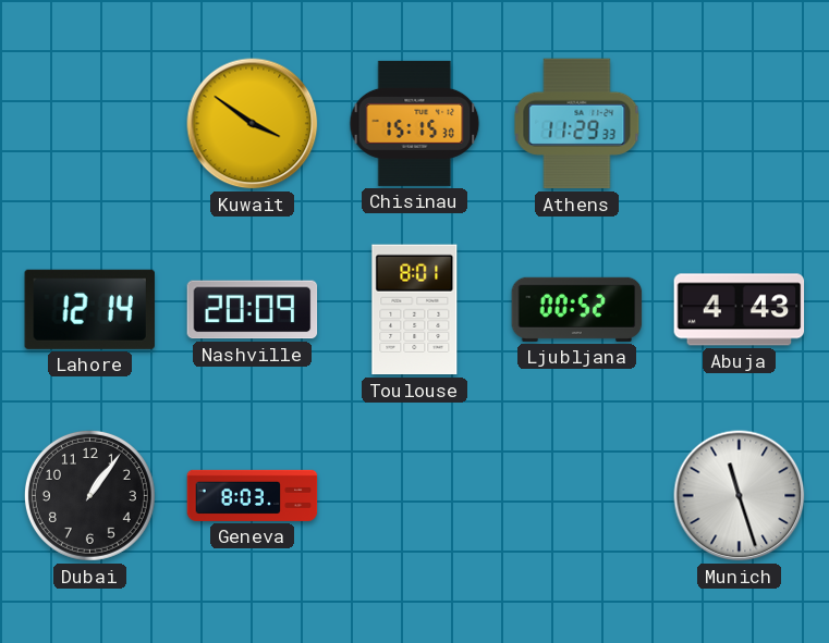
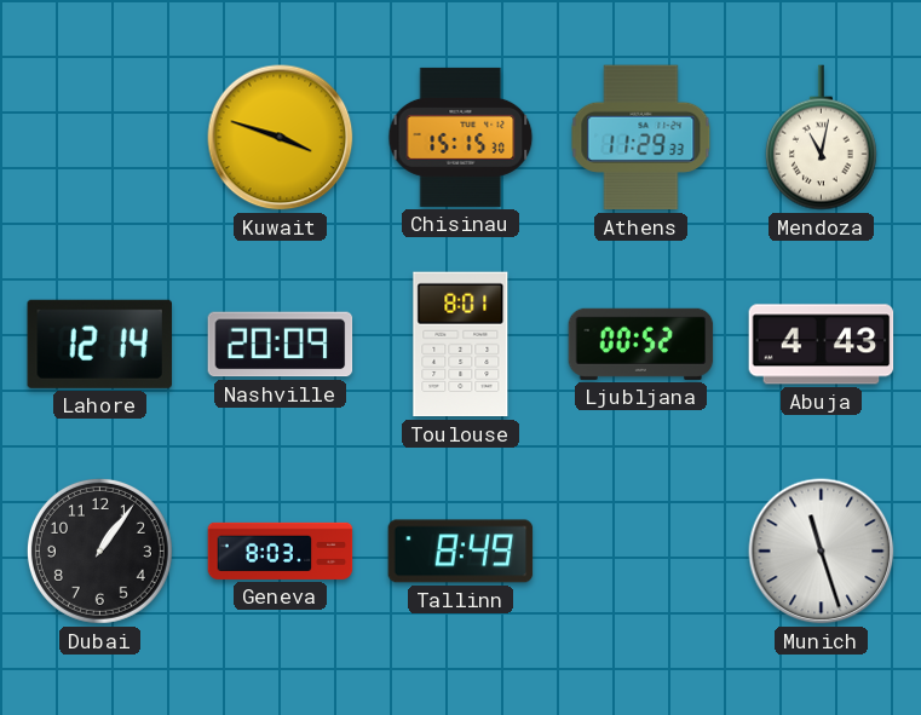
Kuwait: 3:51 -> 3:48 (281, 138)
Mendoza: none -> 11:02 (821, 138)
Tallinn: none -> 8:49 (461, 552)
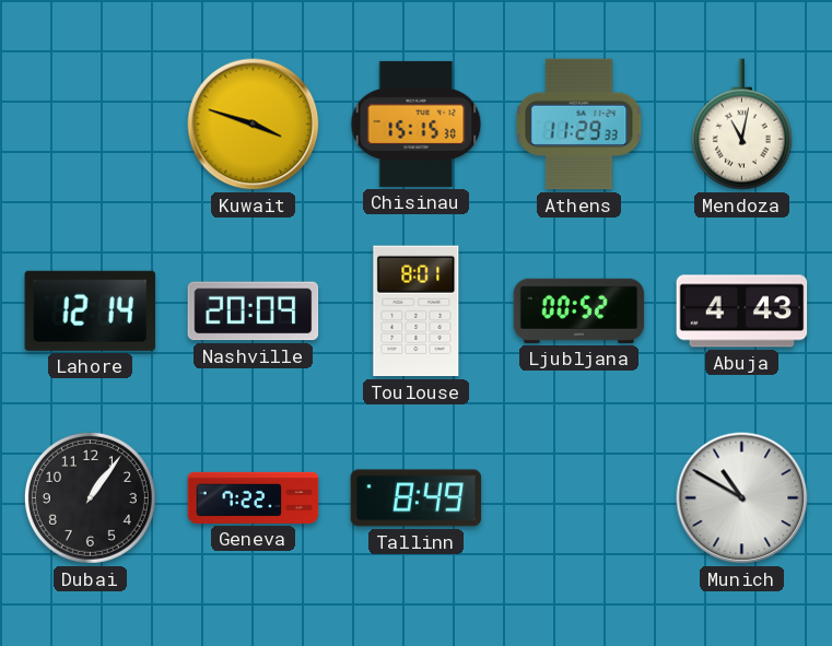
Geneva: 8:03 -> 7:22 (254, 497)
Munich: 11:27 -> 10:50 (742, 498)
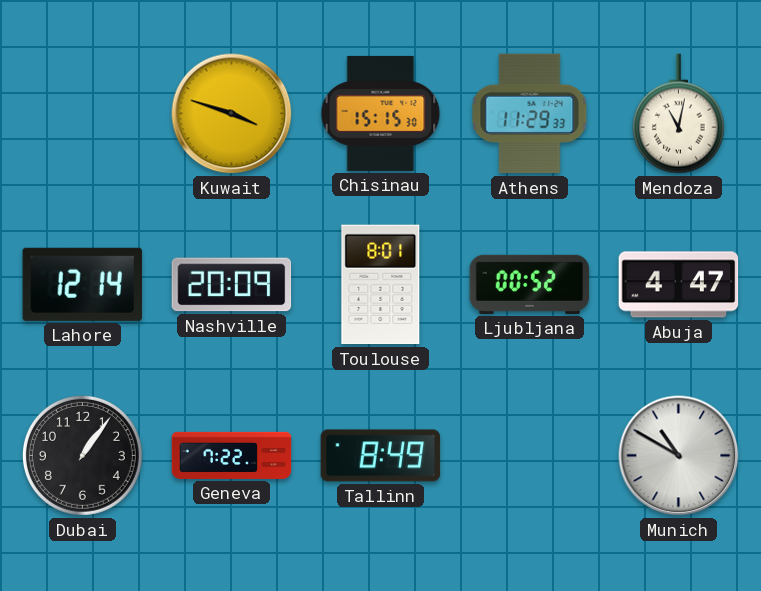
Abuja: 4:43 -> 4:47 (679, 285)
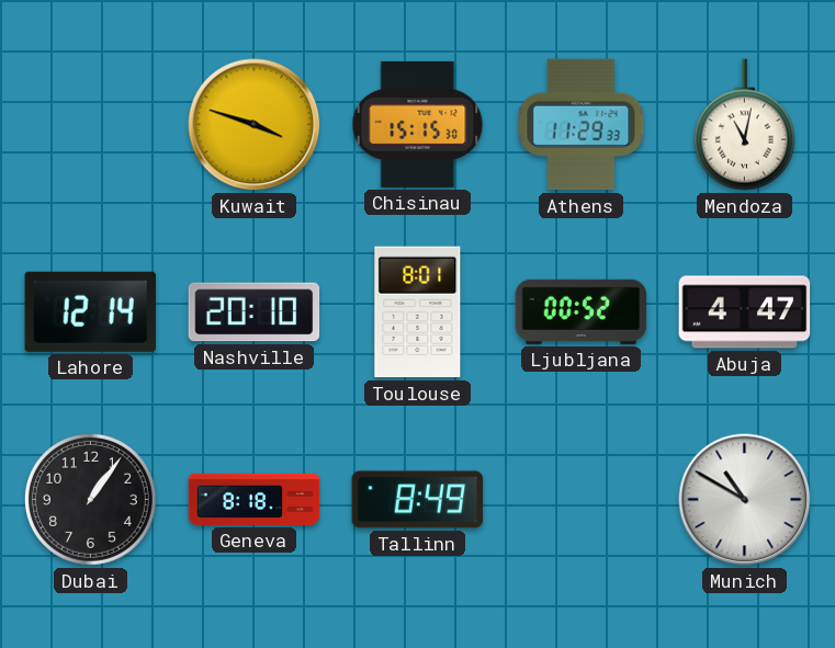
Nashville: 20:09 -> 20:10 (255, 312)
Geneva: 7:22 -> 8:18 (255, 499)
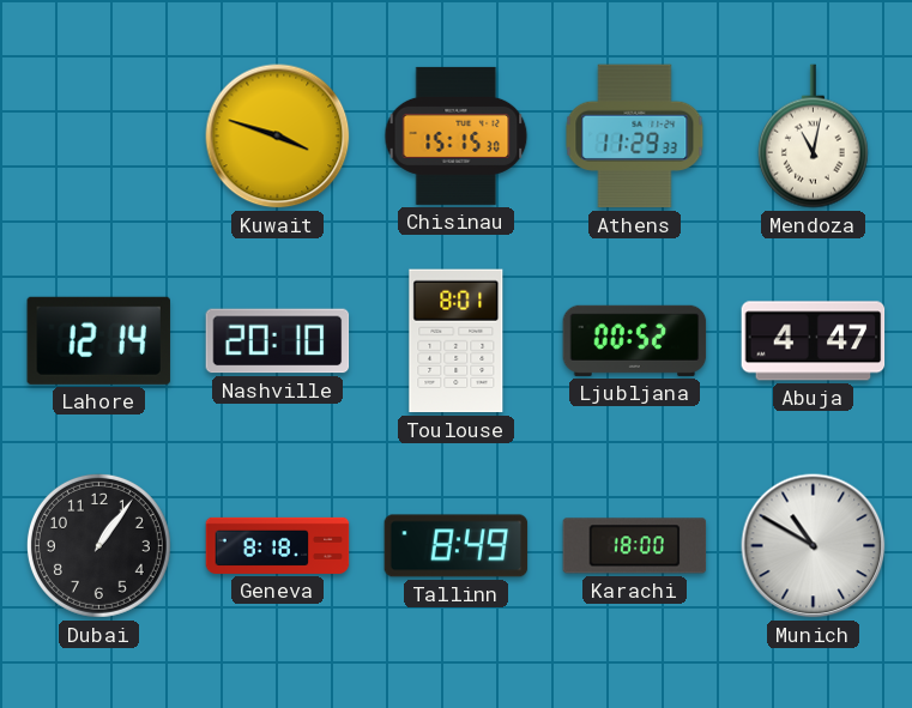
Karachi: none -> 18:00 (635, 546)
